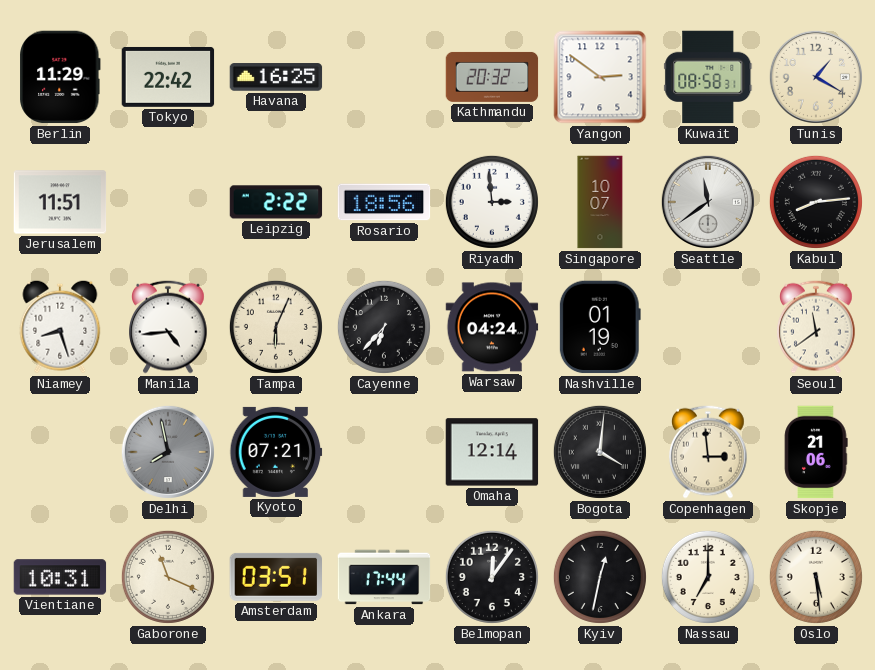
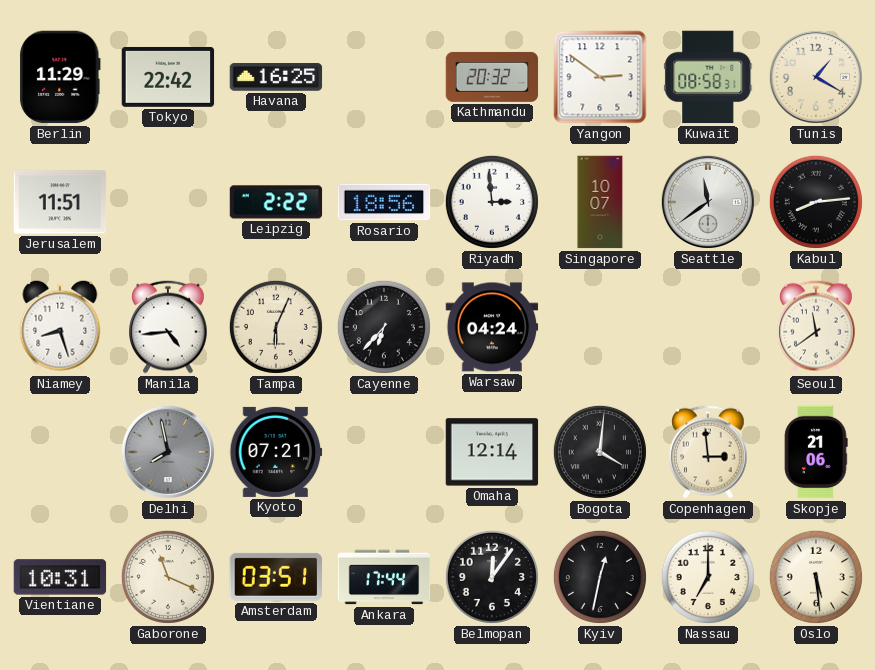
Nashville: 01:19 -> none (600, 327)
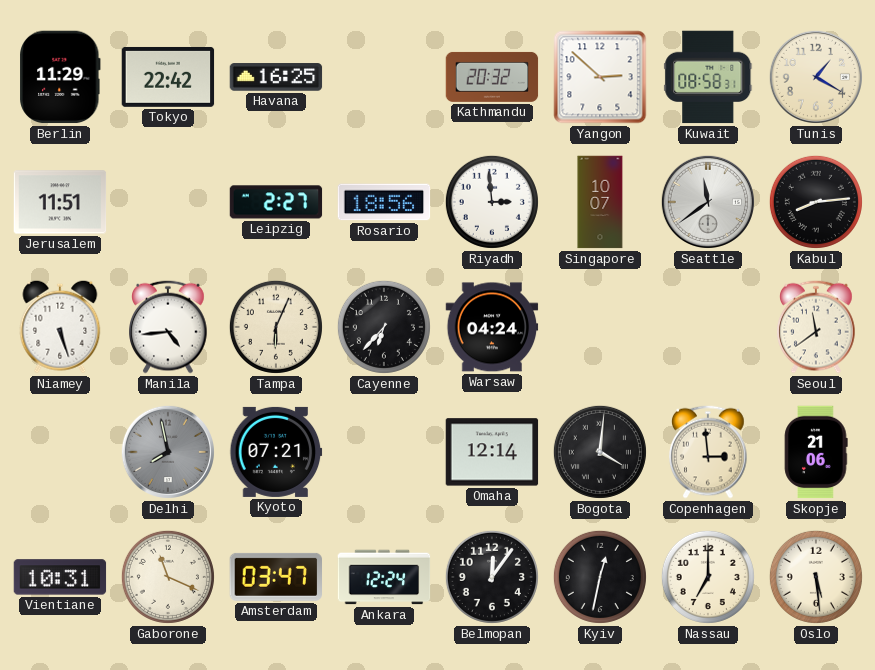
Yangon: 2:51 -> 2:52 (600, 77)
Leipzig: 2:22 -> 2:27 (276, 202)
Niamey: 8:27 -> 5:27 (60, 327)
Amsterdam: 03:51 -> 03:47 (276, 577)
Ankara: 17:44 -> 12:24 (384, 577)
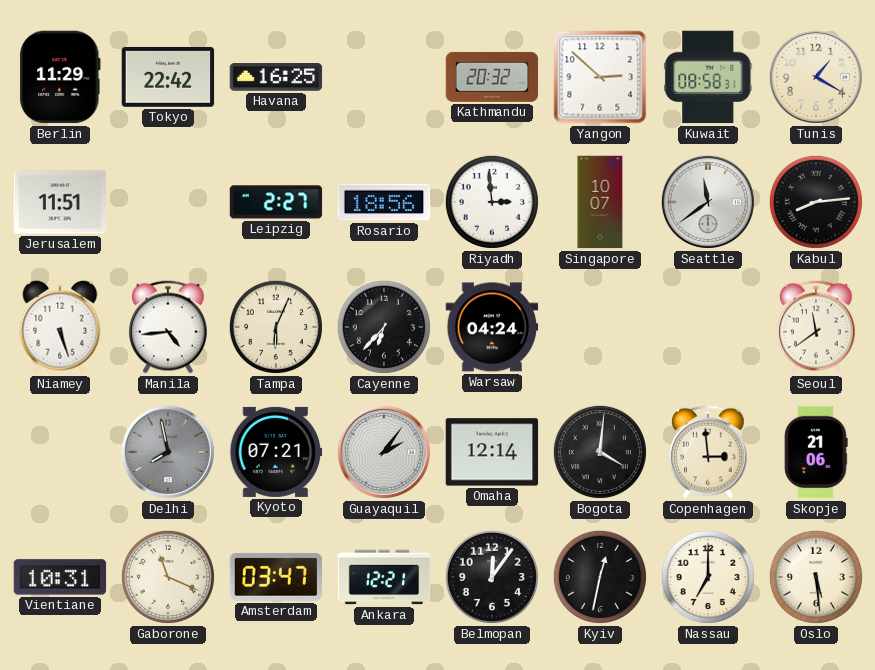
Guayaquil: none -> 2:06 (384, 452)
Ankara: 12:24 -> 12:21 (384, 577)
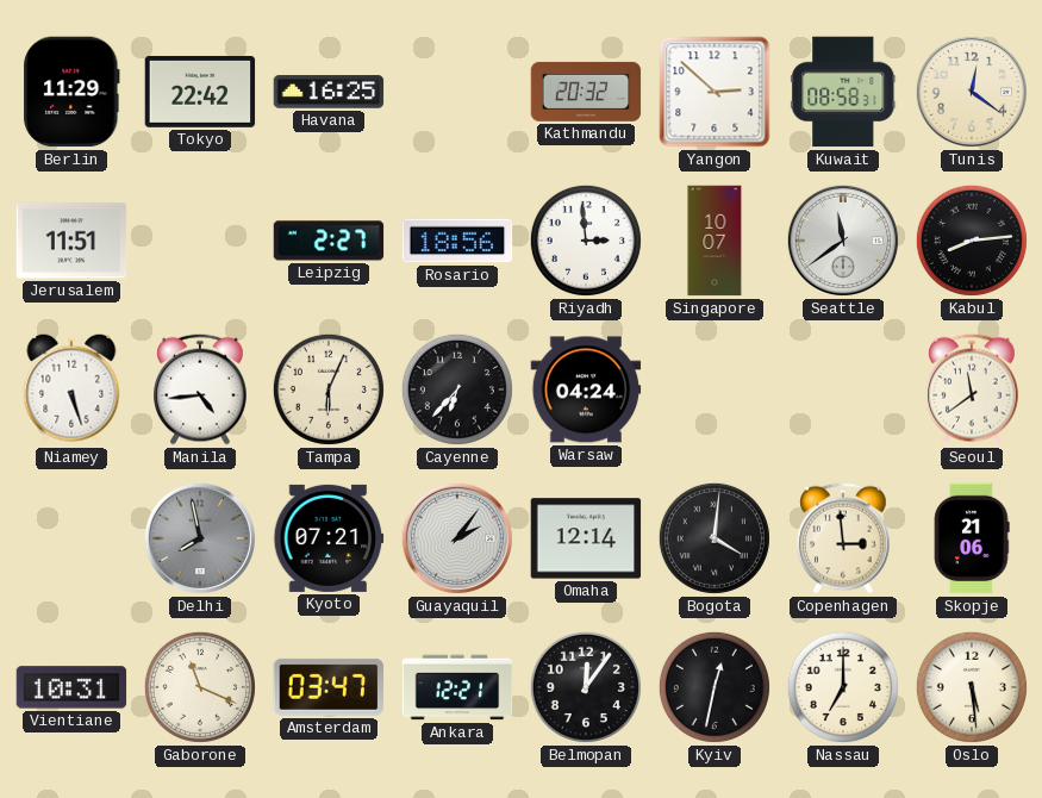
Tunis: 1:20 -> 12:21 (972, 92)
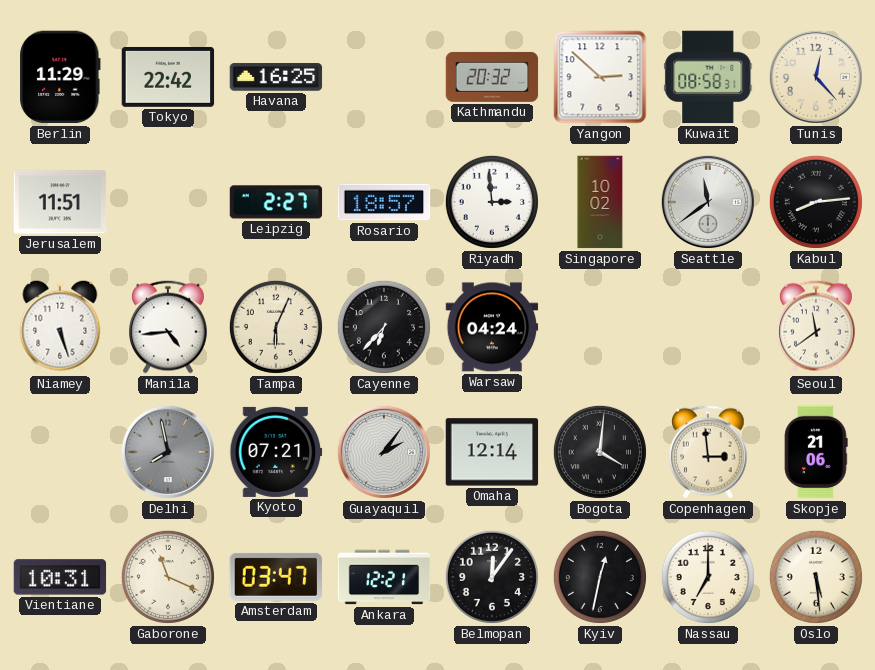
Tunis: 12:21 -> 12:23 (816, 77)
Rosario: 18:56 -> 18:57 (384, 202)
Singapore: 10:07 -> 10:02 (600, 202)
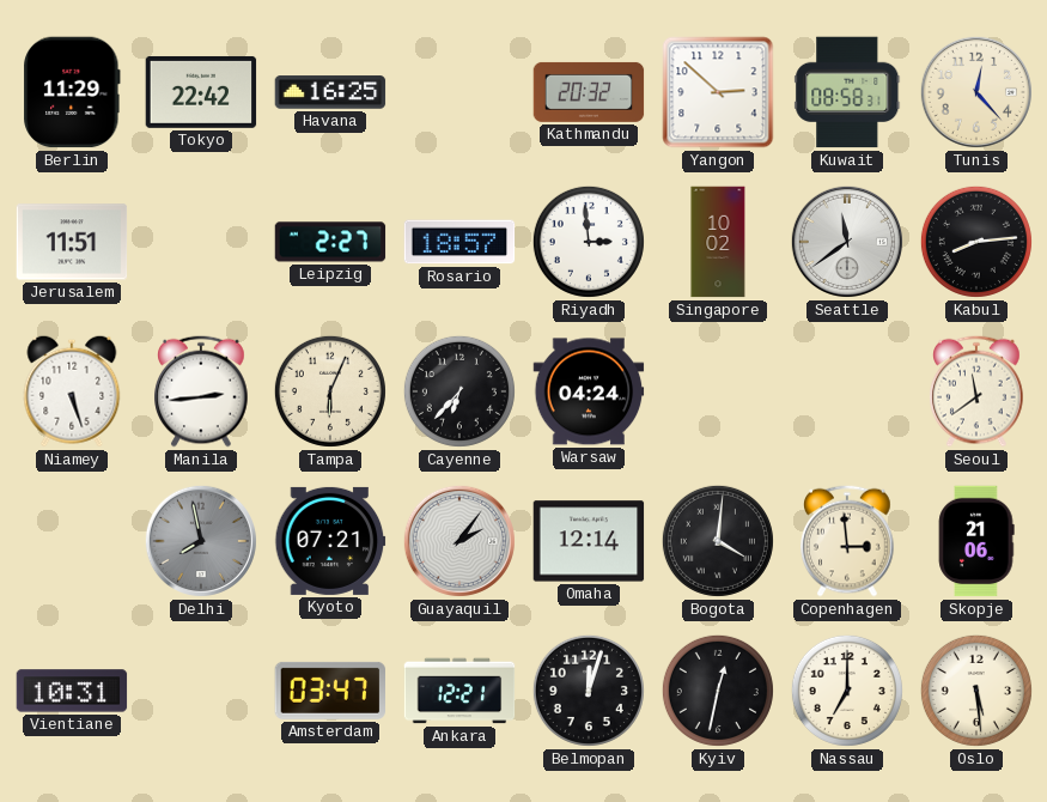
Manila: 4:44 -> 2:44 (201, 391)
Gaborone: 11:19 -> none (168, 577)
Belmopan: 12:06 -> 12:03 (589, 691)
